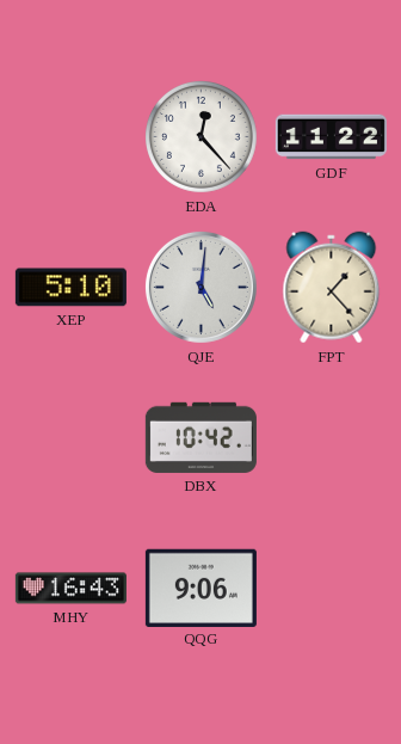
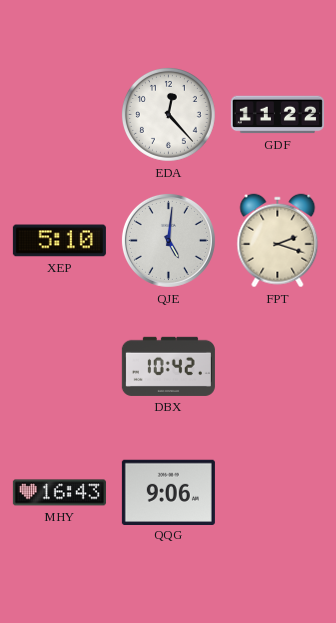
FPT: 1:23 -> 2:18 (278, 241)
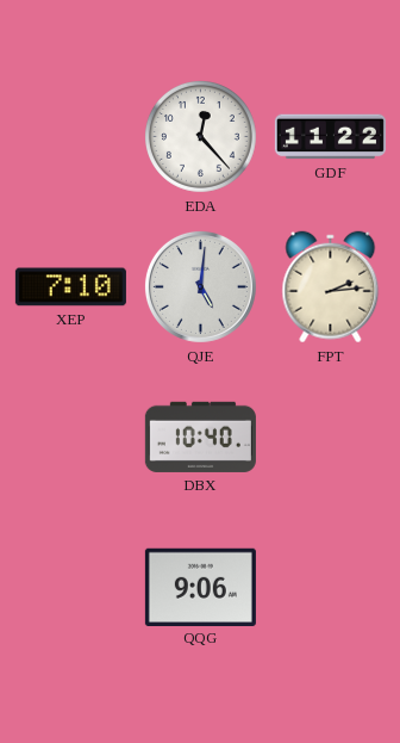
XEP: 5:10 -> 7:10 (70, 287)
FPT: 2:18 -> 2:14 (331, 287)
DBX: 10:42 -> 10:40 (200, 436)
MHY: 16:43 -> none (59, 493)
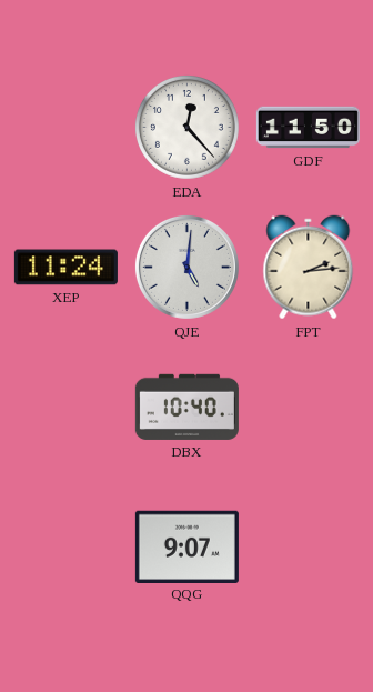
GDF: 11:22 -> 11:50 (308, 128)
XEP: 7:10 -> 11:24 (65, 268)
QQG: 9:06 -> 9:07 (186, 546)
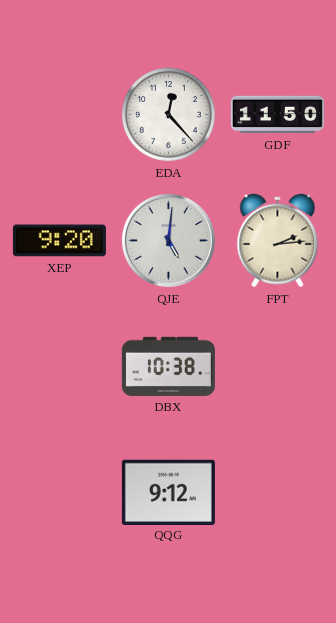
XEP: 11:24 -> 9:20 (59, 241)
DBX: 10:40 -> 10:38 (168, 366)
QQG: 9:07 -> 9:12 (168, 492)
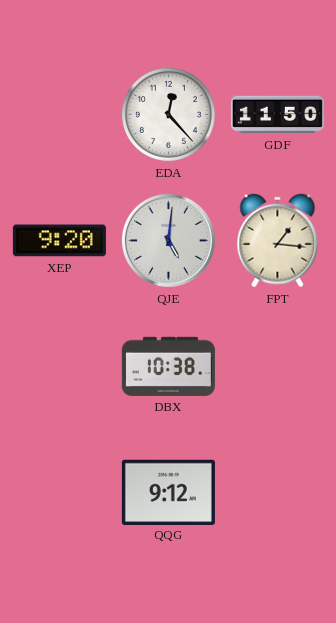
FPT: 2:14 -> 1:16 (278, 241)
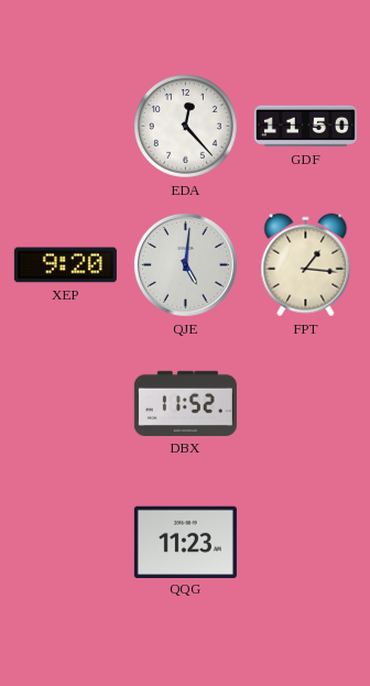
DBX: 10:38 -> 11:52 (185, 403)
QQG: 9:12 -> 11:23 (185, 542)
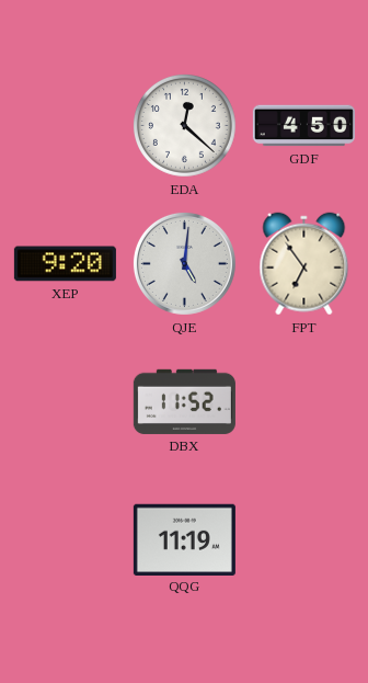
EDA: 12:23 -> 12:22 (184, 125)
GDF: 11:50 -> 4:50 (303, 126)
FPT: 1:16 -> 6:54 (304, 264)
QQG: 11:23 -> 11:19 (184, 539)
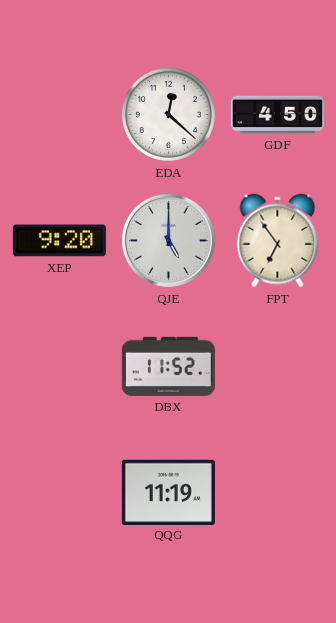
QJE: 5:01 -> 5:00 (168, 240)
